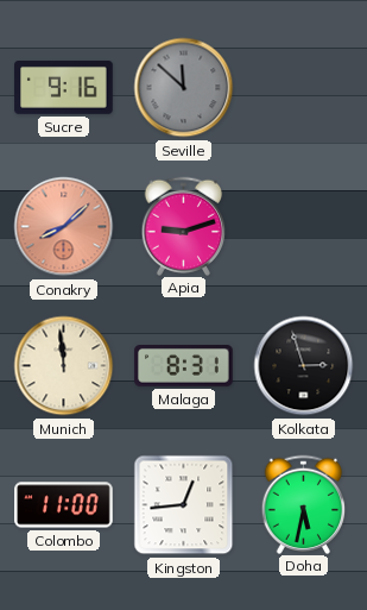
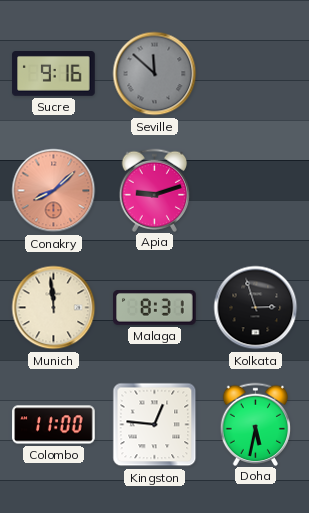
Kingston: 12:44 -> 12:46 (155, 425)
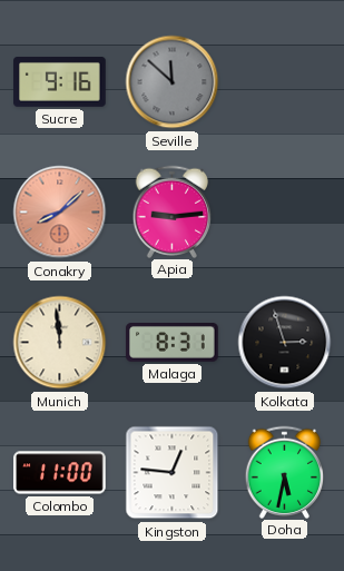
Apia: 9:12 -> 9:14 (173, 211)
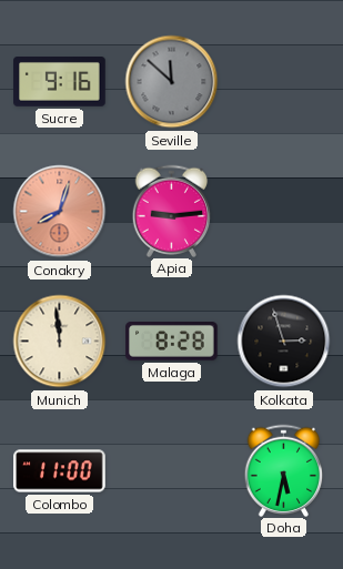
Conakry: 8:08 -> 8:03 (60, 212)
Malaga: 8:31 -> 8:28 (172, 342)
Kingston: 12:46 -> none (173, 473)
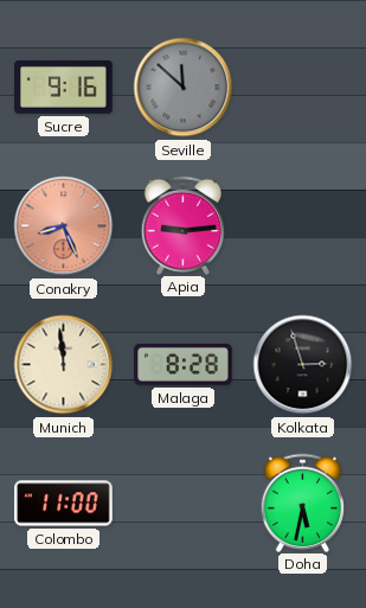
Conakry: 8:03 -> 8:26 (64, 226)
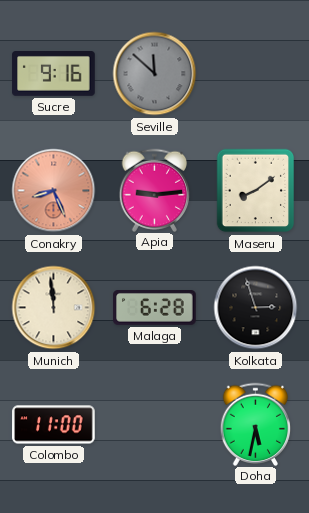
Maseru: none -> 8:09 (256, 191)
Malaga: 8:28 -> 6:28 (155, 308)
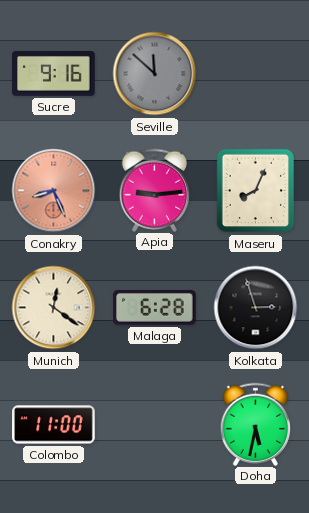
Maseru: 8:09 -> 8:04 (256, 191)
Munich: 11:59 -> 12:21 (54, 308)
